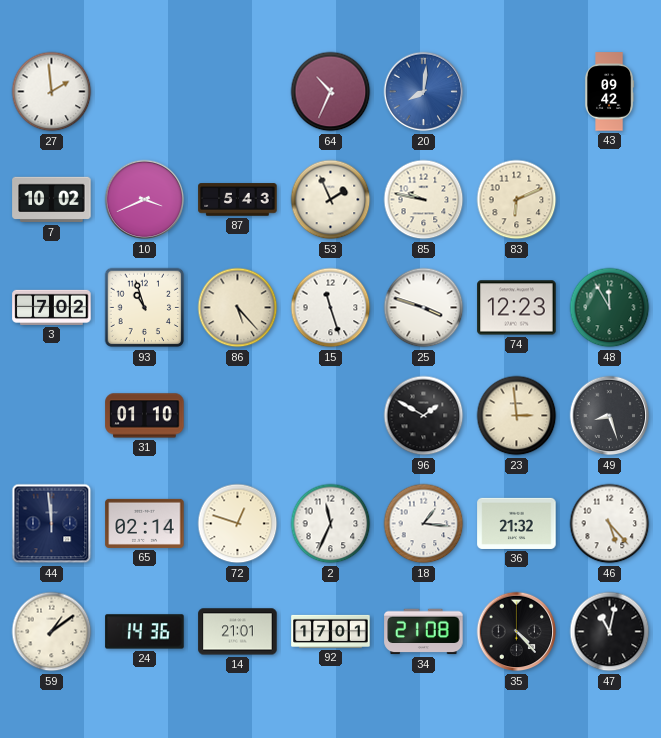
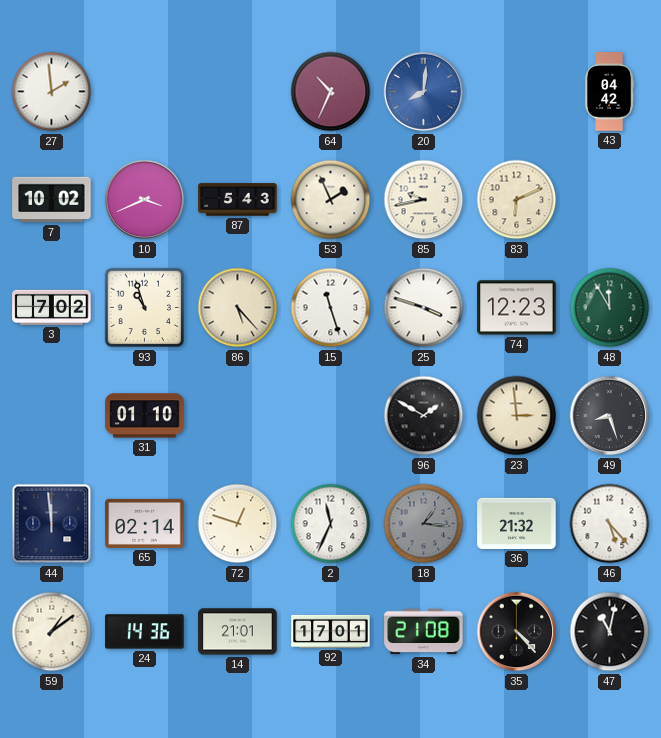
43: 09:42 -> 04:42 (609, 92)
85: 9:47 -> 9:43 (424, 200)
18 dial: white -> grey (424, 524)
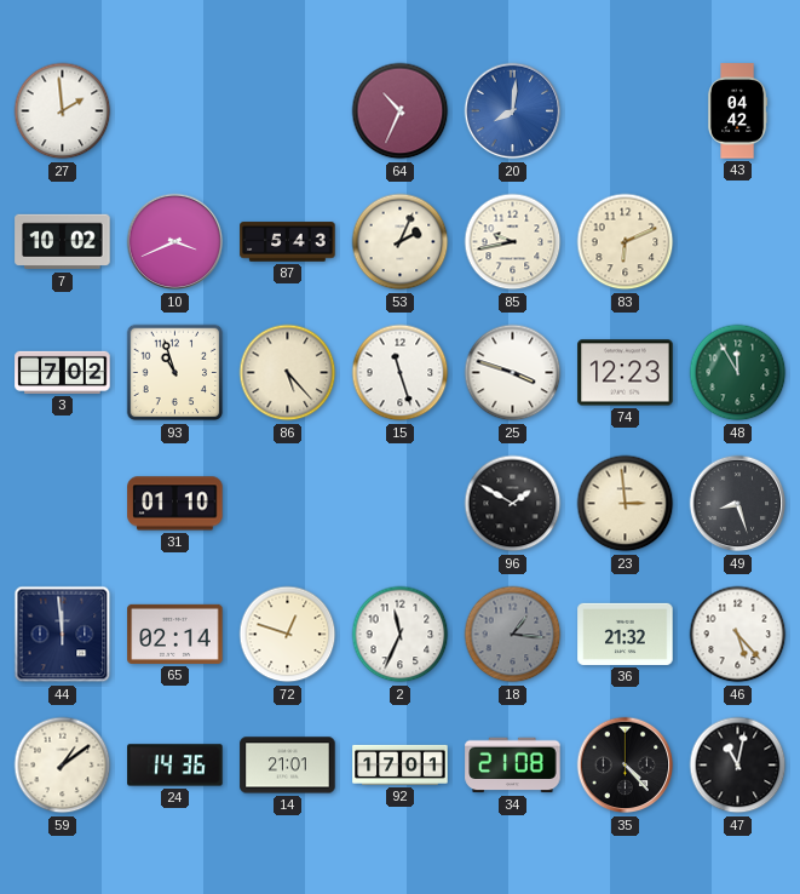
53: 1:56 -> 2:04 (401, 242)
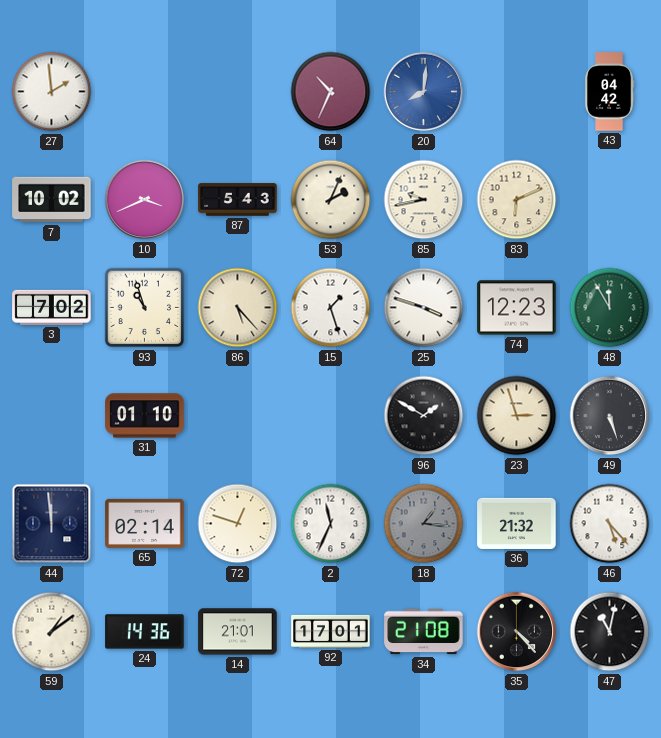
15: 11:27 -> 1:27 (331, 308)
23: 2:59 -> 2:57 (517, 416)
49: 8:27 -> 5:27 (610, 416)
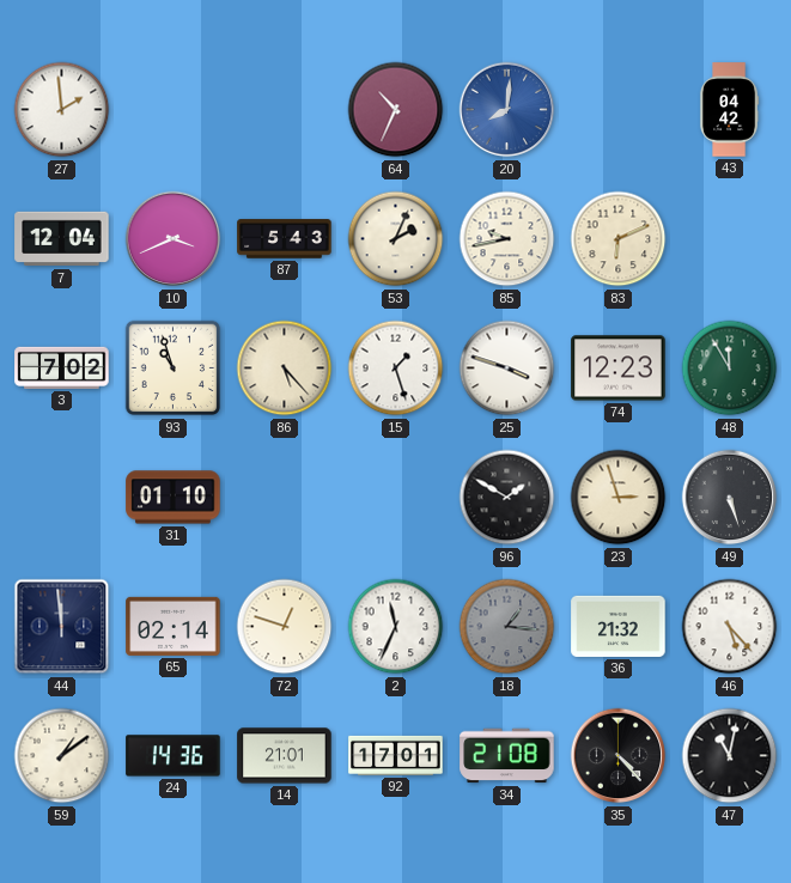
7: 10:02 -> 12:04 (62, 239)
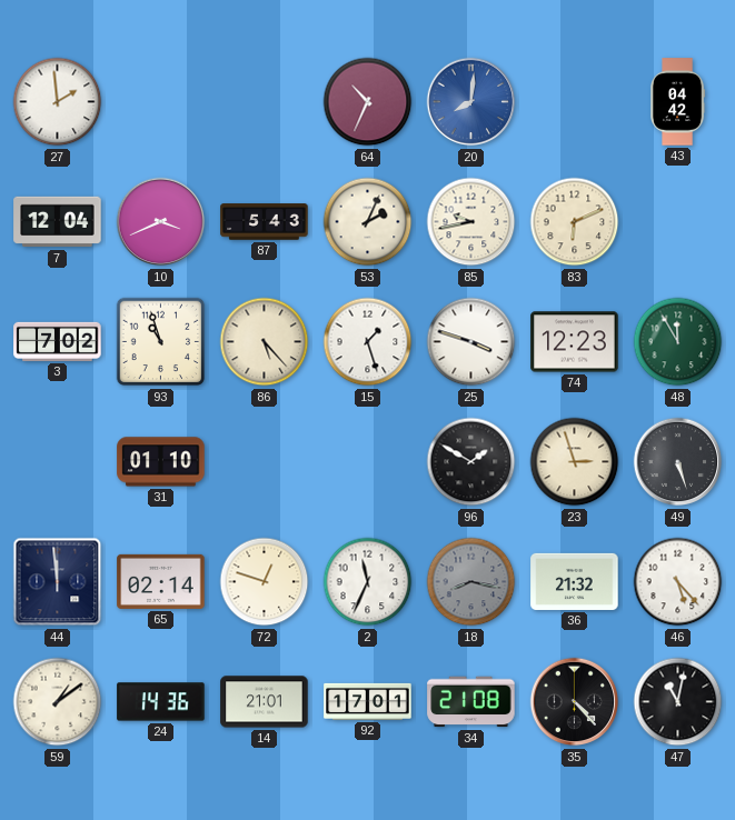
18: 1:16 -> 8:17 (471, 582)
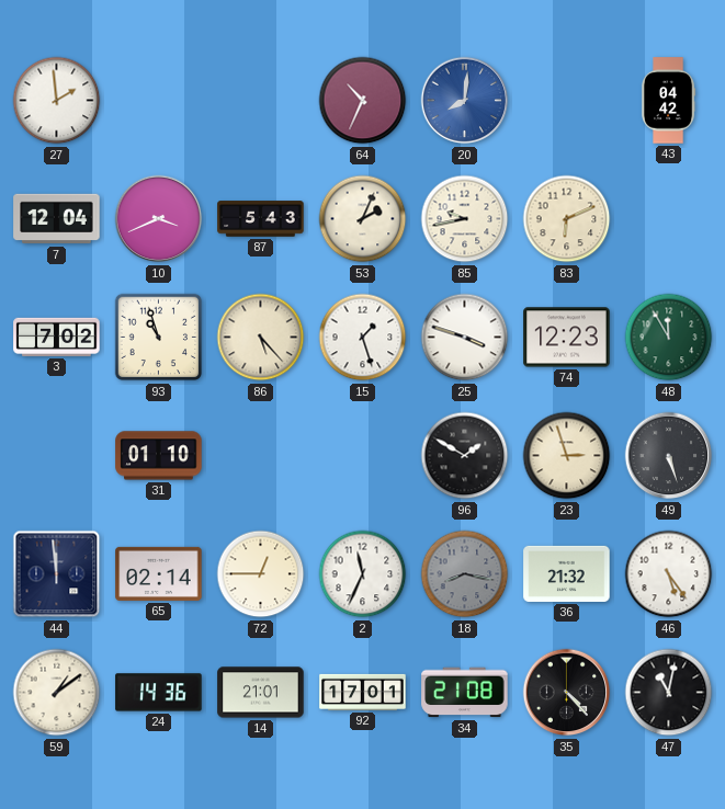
72: 12:48 -> 12:45 (261, 574)
46: 5:23 -> 5:24 (669, 574)
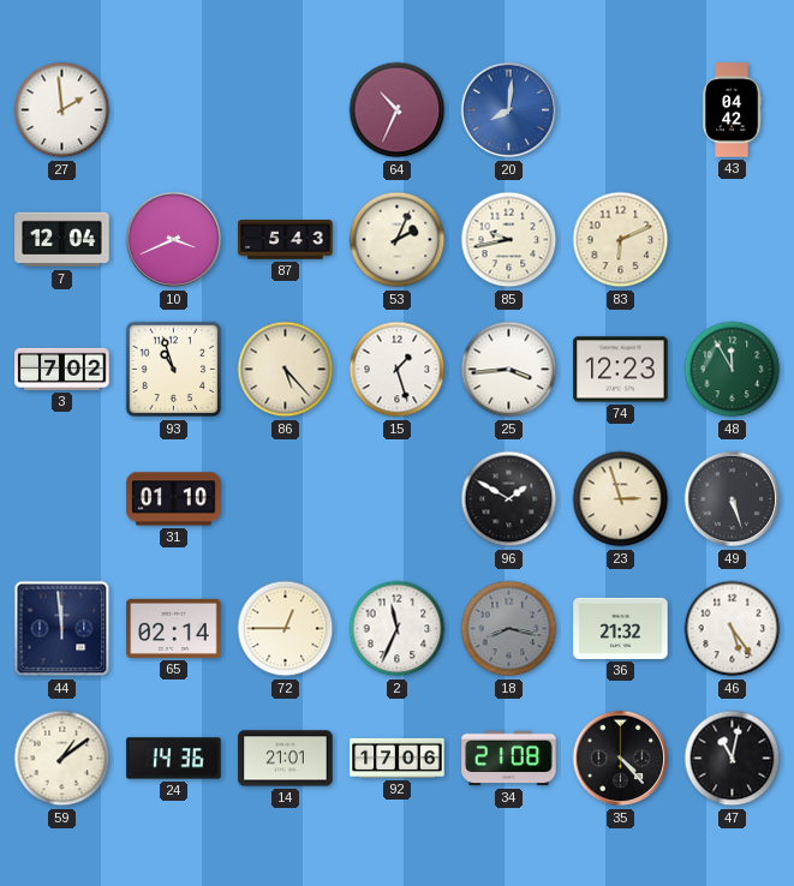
25: 3:48 -> 3:44 (509, 370)
92: 17:01 -> 17:06 (398, 758)
